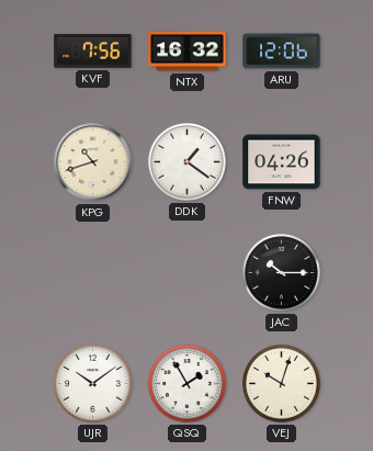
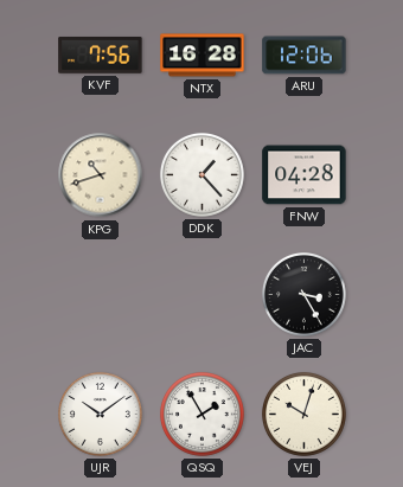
NTX: 16:32 -> 16:28 (203, 56)
DDK: 1:21 -> 1:23 (201, 174)
FNW: 04:26 -> 04:28 (305, 175)
JAC: 10:15 -> 3:25 (303, 294)
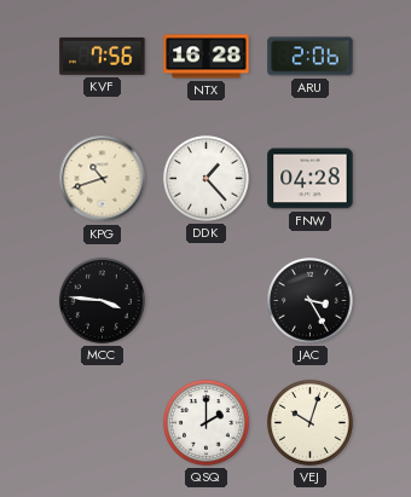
ARU: 12:06 -> 2:06 (311, 57)
MCC: none -> 3:46 (102, 300)
UJR: 10:09 -> none (100, 414)
QSQ: 1:55 -> 2:00 (205, 422)
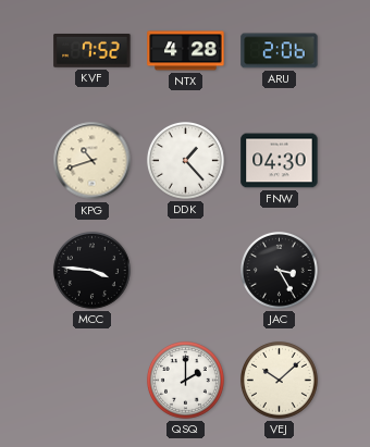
KVF: 7:56 -> 7:52 (92, 50)
NTX: 16:28 -> 4:28 (186, 51)
FNW: 04:28 -> 04:30 (280, 161)
VEJ: 10:03 -> 10:08 (279, 380)
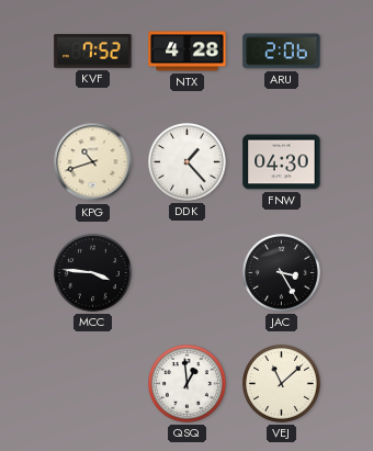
QSQ: 2:00 -> 12:59 (187, 383)
VEJ: 10:08 -> 11:08 (281, 383)
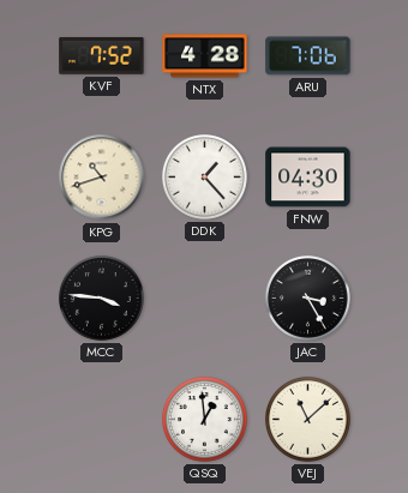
ARU: 2:06 -> 7:06 (308, 56)
